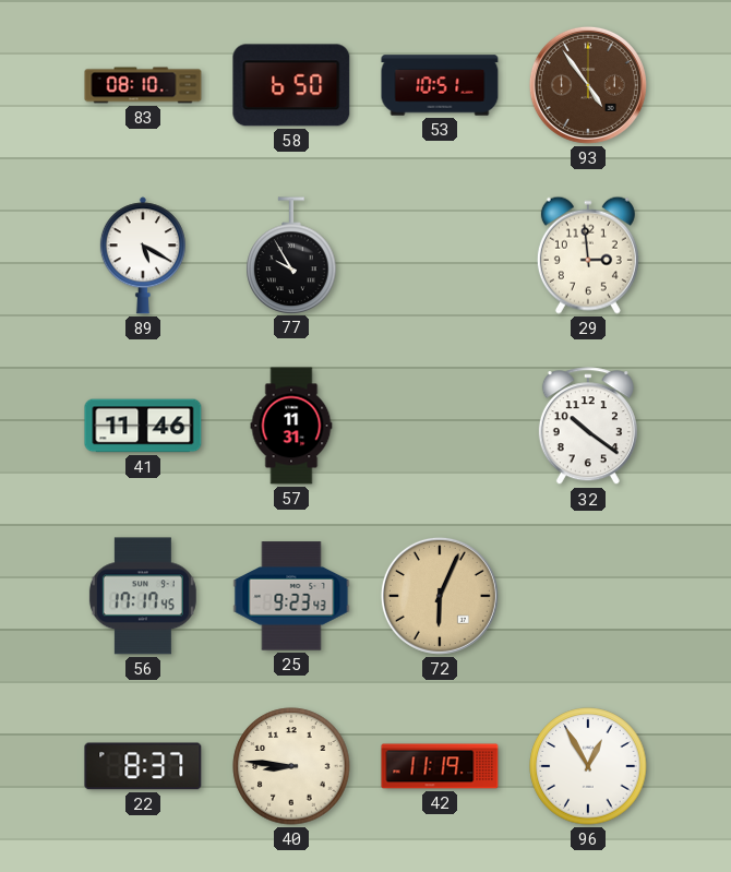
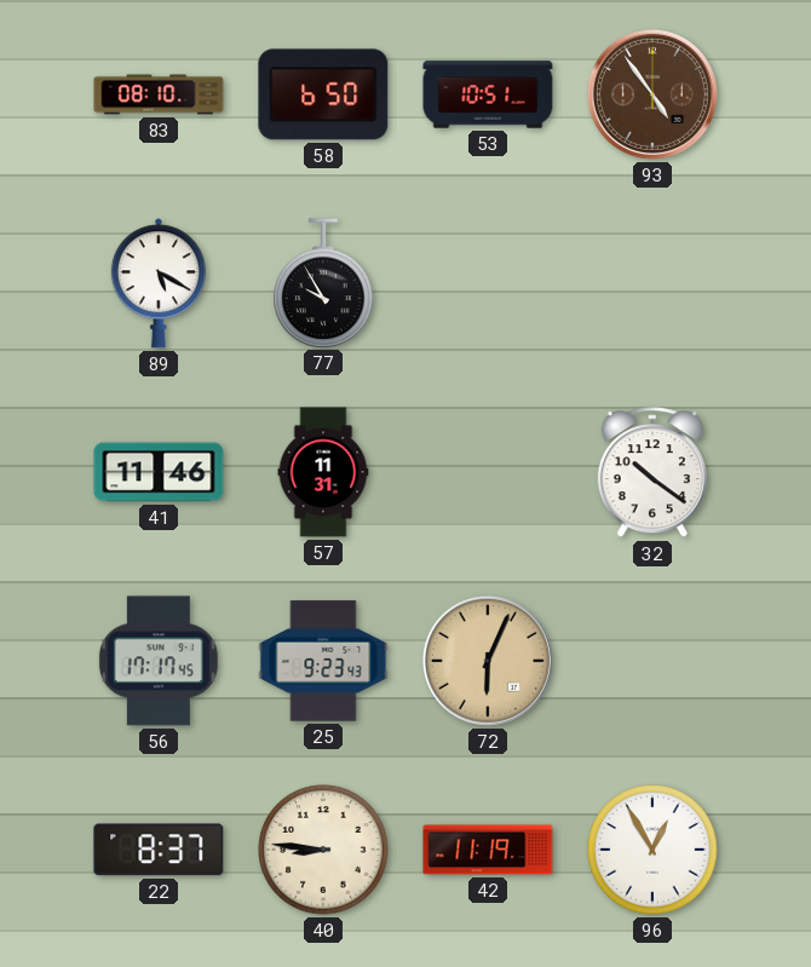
29: 2:59 -> none (588, 255)
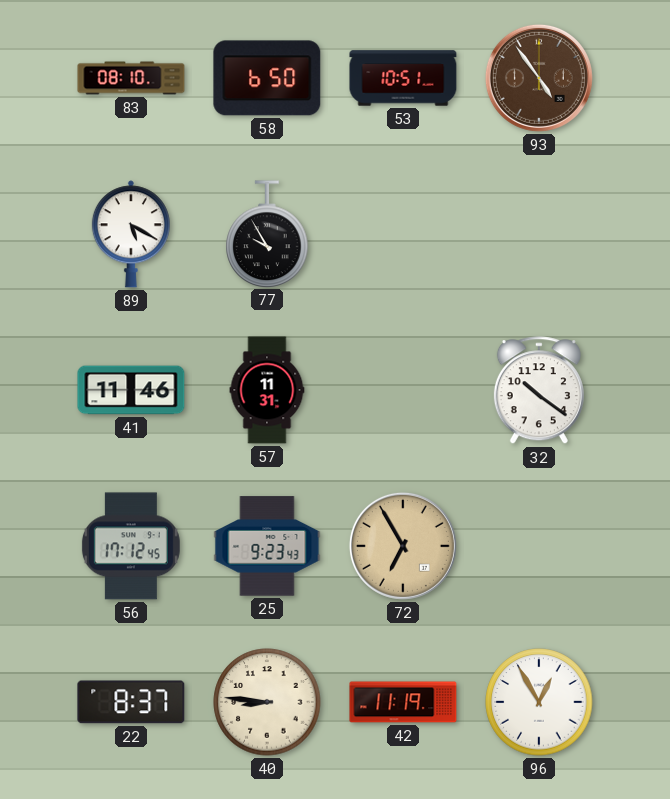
56: 17:17 -> 17:12 (131, 546)
72: 6:04 -> 6:55 (403, 546)
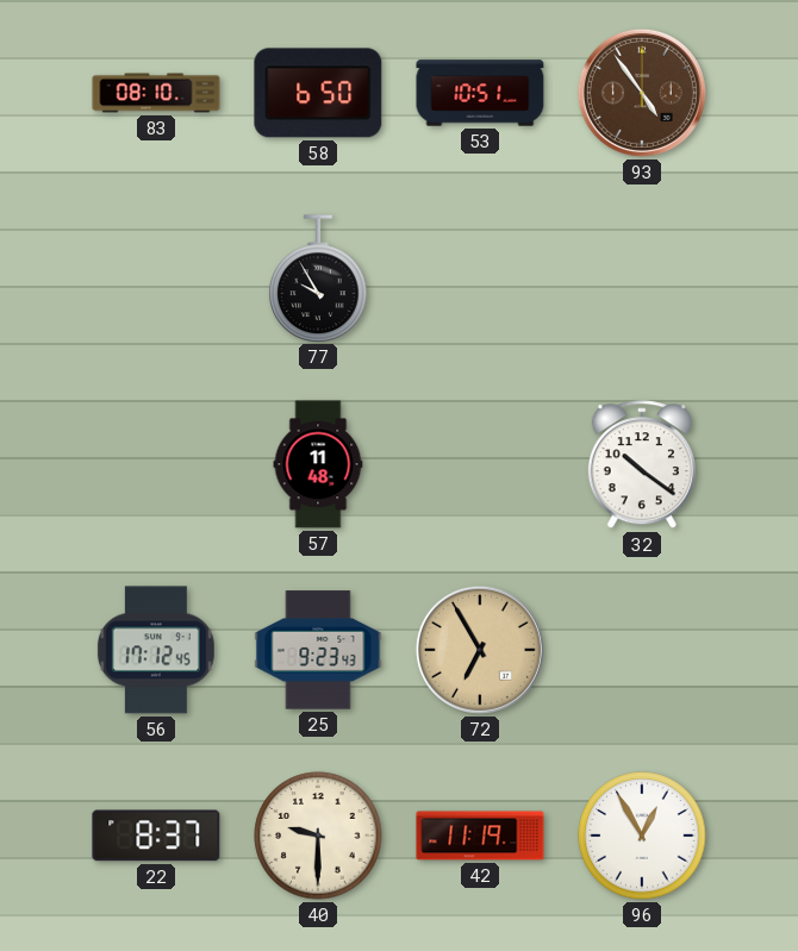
89: 5:20 -> none (131, 234)
41: 11:46 -> none (131, 390)
57: 11:31 -> 11:48 (318, 464)
40: 8:46 -> 9:30 (318, 836)
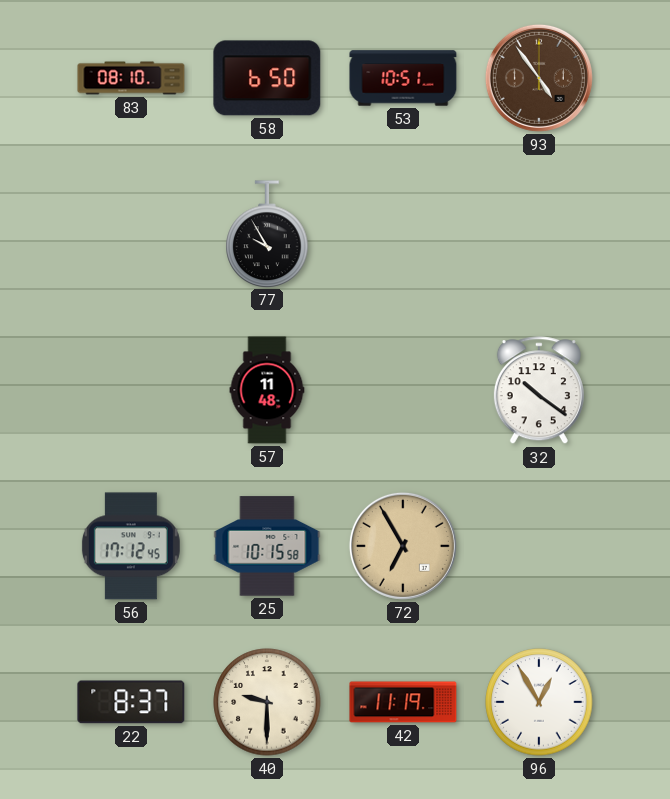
25: 9:23 -> 10:15 (267, 546)
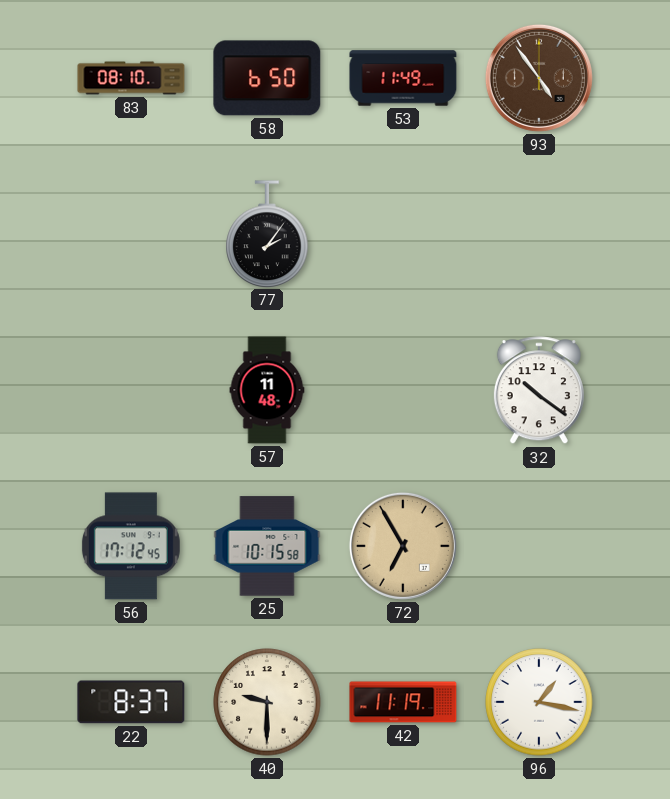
53: 10:51 -> 11:49 (403, 78)
77: 9:55 -> 2:06 (267, 234)
96: 12:55 -> 1:17 (539, 702)
